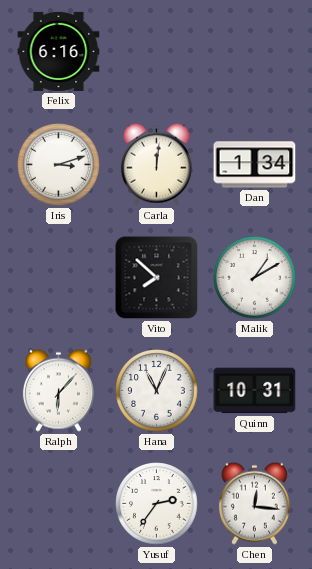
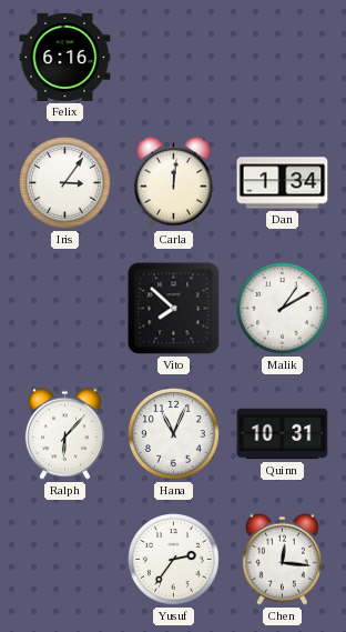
Iris: 3:12 -> 3:06 (65, 183)
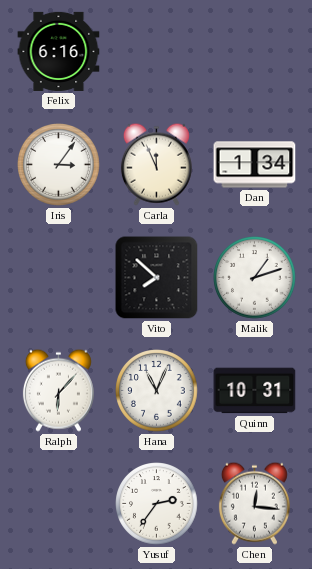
Carla: 12:01 -> 11:56 (156, 164)
Malik: 1:10 -> 1:12 (255, 278)
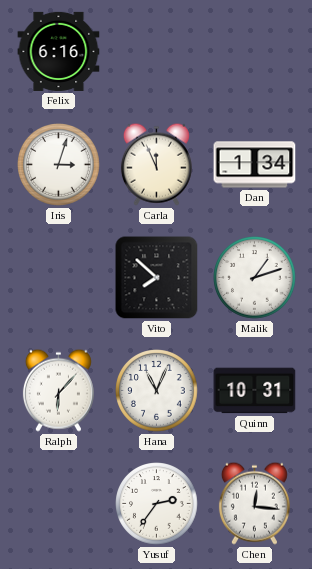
Iris: 3:06 -> 3:03 (59, 165)
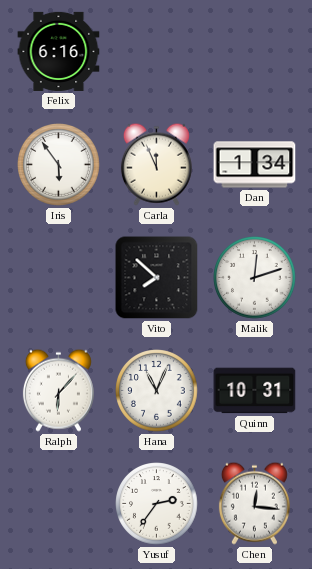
Iris: 3:03 -> 5:54 (59, 165)
Malik: 1:12 -> 12:12 (255, 278)
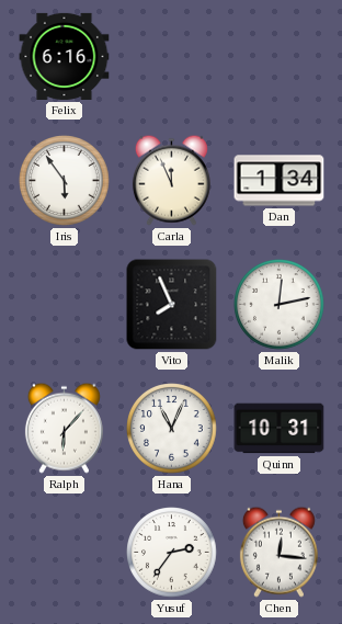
Vito: 7:52 -> 7:56 (172, 305)
Malik: 12:12 -> 12:13 (280, 305)
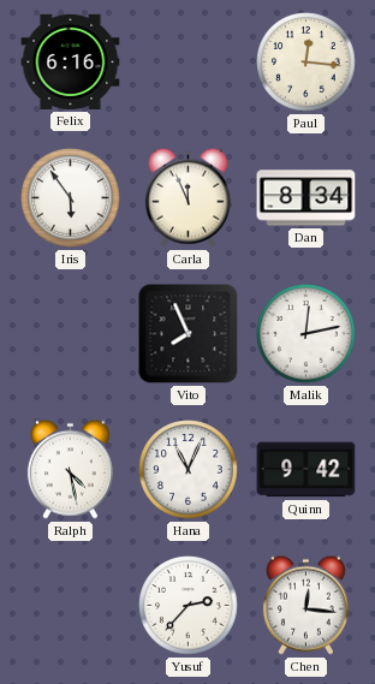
Paul: none -> 12:16 (306, 63)
Dan: 1:34 -> 8:34 (306, 198)
Ralph: 6:07 -> 4:28 (70, 469)
Quinn: 10:31 -> 9:42 (306, 470)
Yusuf: 2:36 -> 2:37 (189, 606)
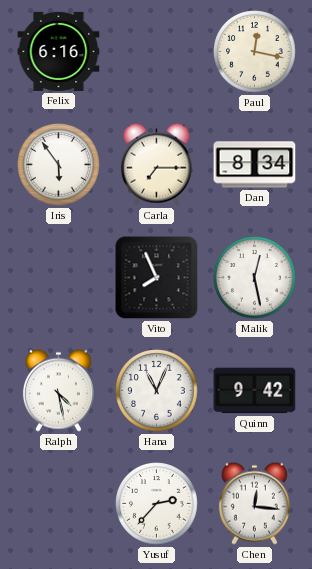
Paul: 12:16 -> 12:17 (255, 52)
Carla: 11:56 -> 7:15 (156, 164)
Malik: 12:13 -> 12:28 (255, 278)
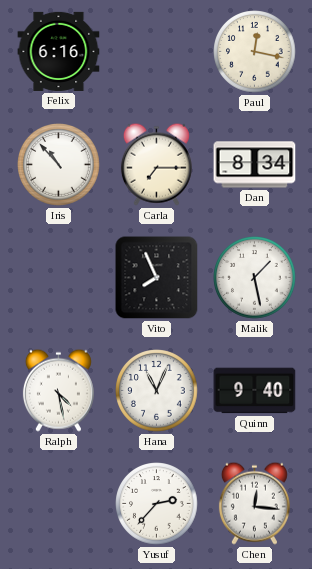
Iris: 5:54 -> 10:53 (59, 165)
Malik: 12:28 -> 1:28 (255, 278)
Quinn: 9:42 -> 9:40 (255, 391)
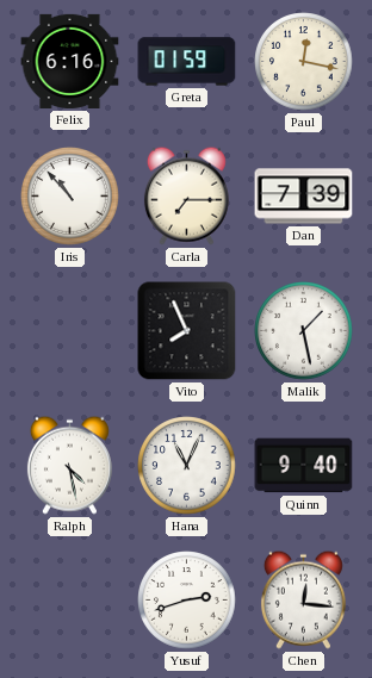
Greta: none -> 01:59 (187, 62)
Dan: 8:34 -> 7:39 (304, 197)
Yusuf: 2:37 -> 2:42 (187, 601)
